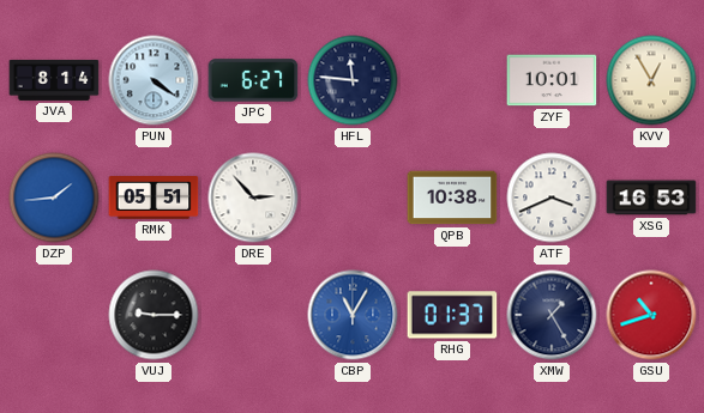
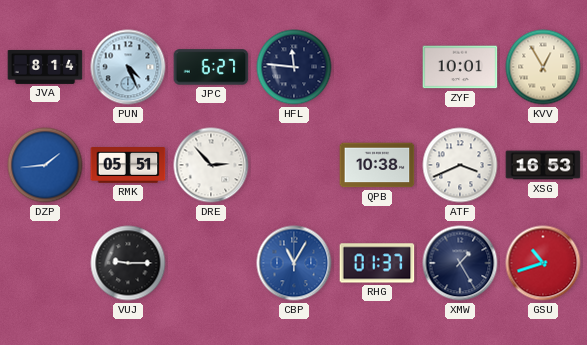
PUN: 4:21 -> 4:26 (128, 67)
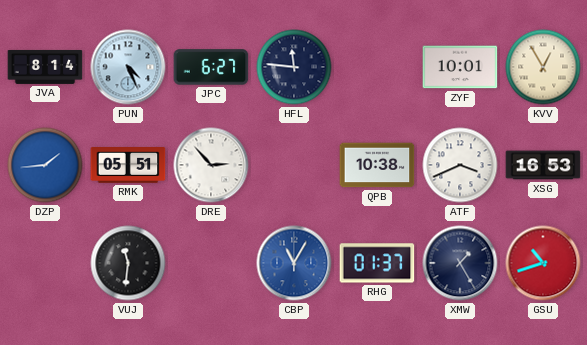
VUJ: 9:15 -> 11:31 (128, 263)
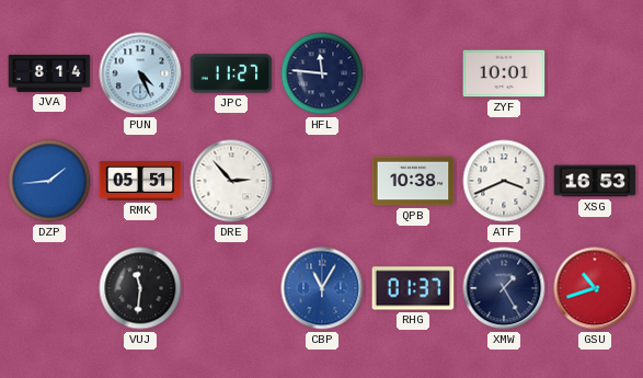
JPC: 6:27 -> 11:27 (231, 73)
KVV: 12:55 -> none (543, 67)
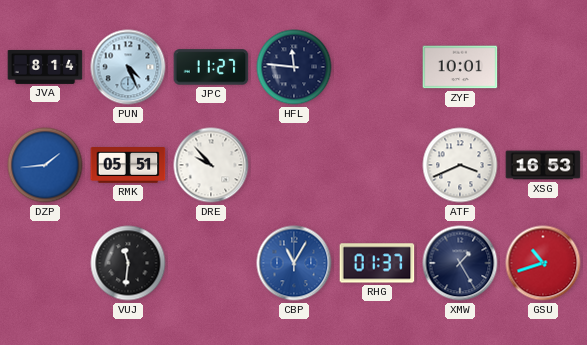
DRE: 2:53 -> 9:53 (211, 165)
QPB: 10:38 -> none (413, 181)
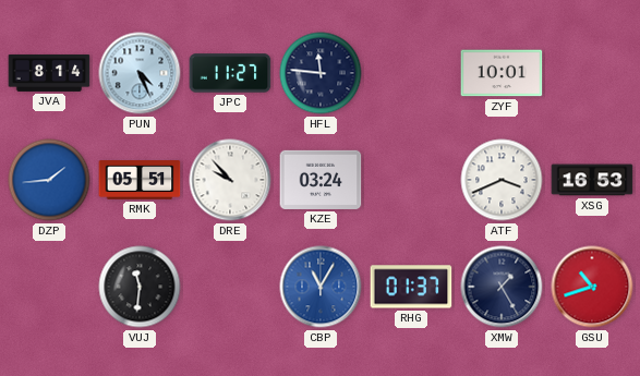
KZE: none -> 03:24 (321, 180)
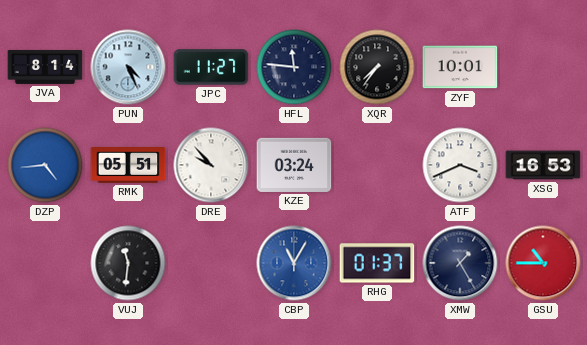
XQR: none -> 7:36 (377, 67)
DZP: 1:44 -> 4:44 (45, 165)
GSU: 10:42 -> 10:45 (543, 263)
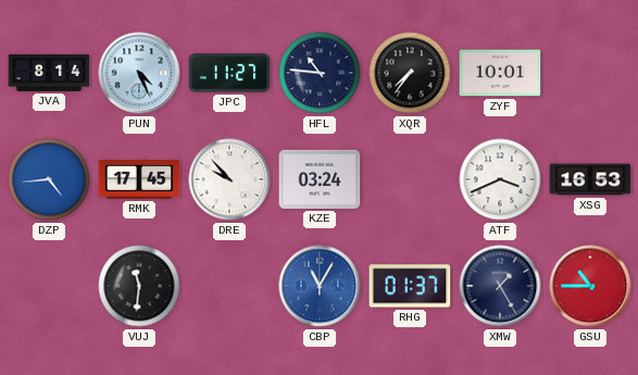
HFL: 11:46 -> 10:46 (320, 73)
RMK: 05:51 -> 17:45 (139, 180)
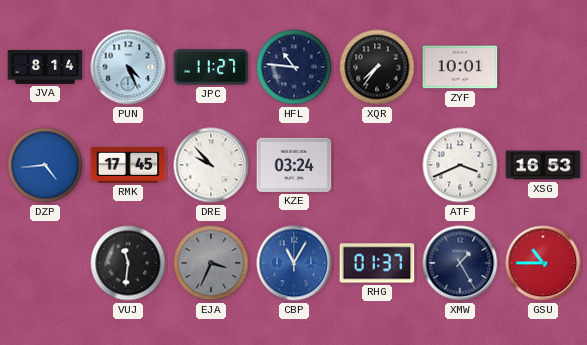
EJA: none -> 3:34 (211, 263)
